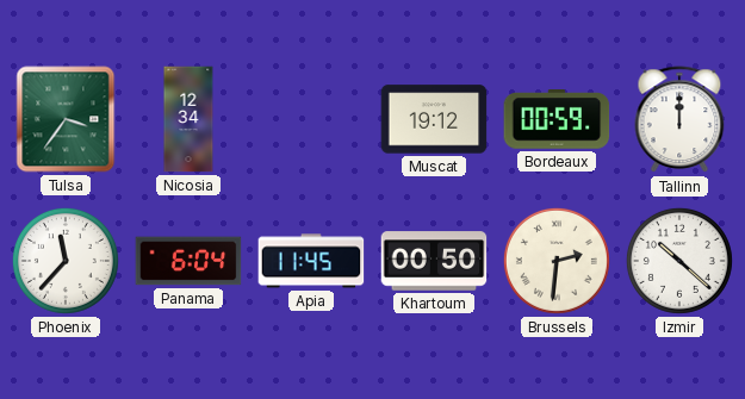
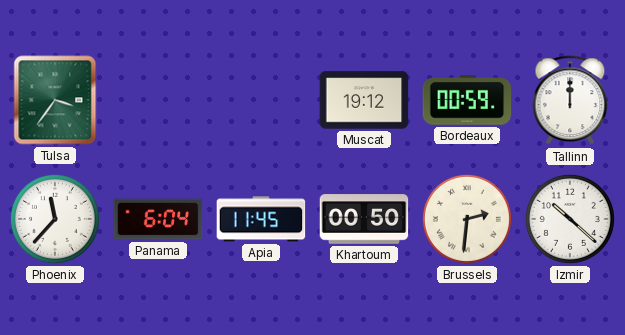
Nicosia: 12:34 -> none (188, 119)
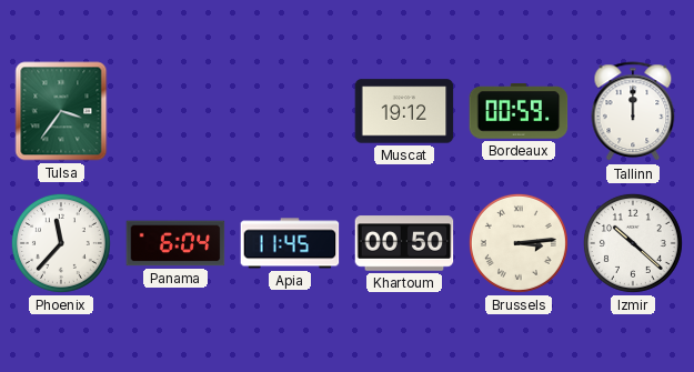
Brussels: 2:31 -> 3:14 (519, 243)
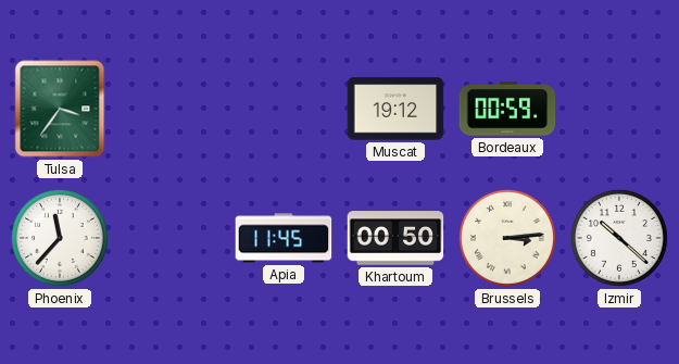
Tallinn: 12:00 -> none (633, 112)
Panama: 6:04 -> none (175, 243)
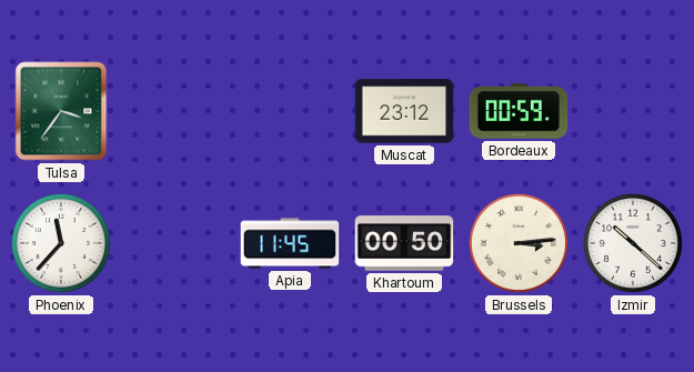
Muscat: 19:12 -> 23:12 (404, 111)
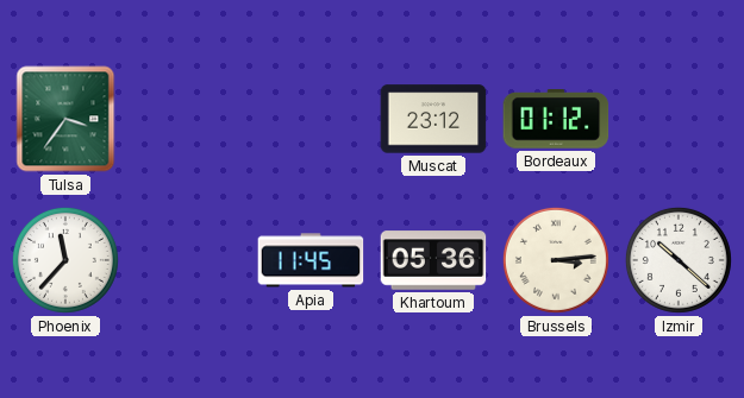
Bordeaux: 00:59 -> 01:12 (556, 120)
Khartoum: 00:50 -> 05:36 (433, 260)
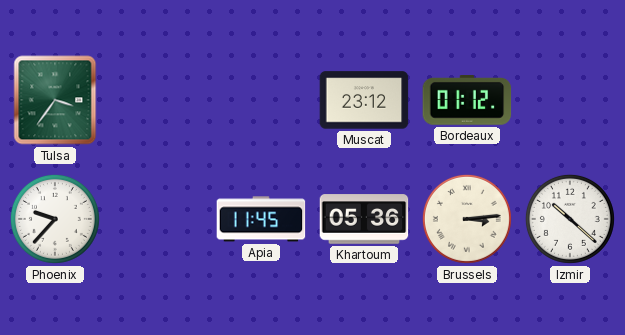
Phoenix: 11:37 -> 9:37 (55, 219)
